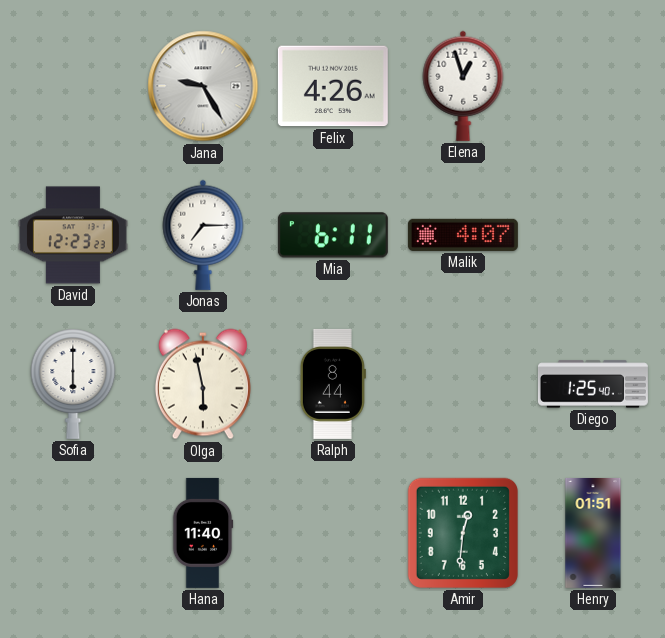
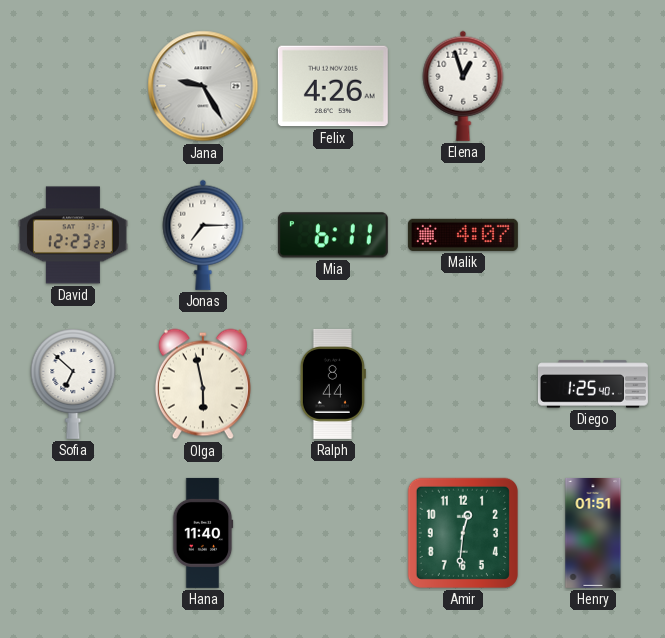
Sofia: 6:00 -> 6:52 (73, 384)
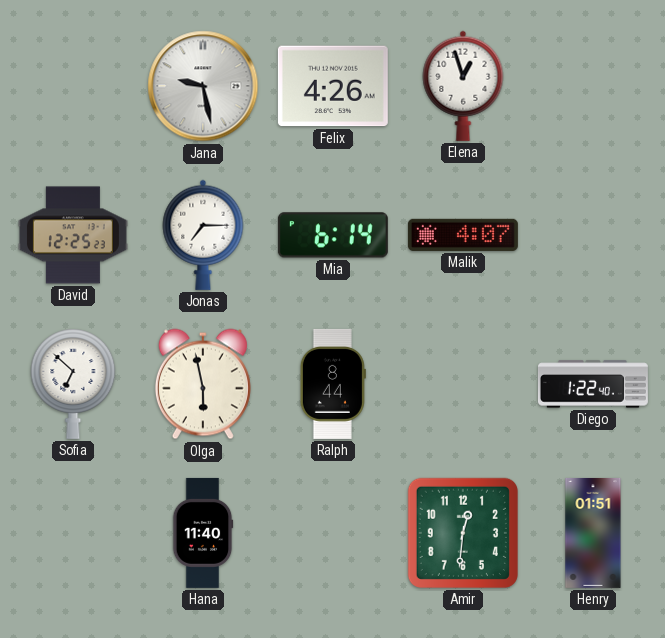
Jana: 9:25 -> 9:28 (203, 86)
David: 12:23 -> 12:25 (73, 235)
Mia: 6:11 -> 6:14 (333, 235)
Diego: 1:25 -> 1:22 (593, 384)
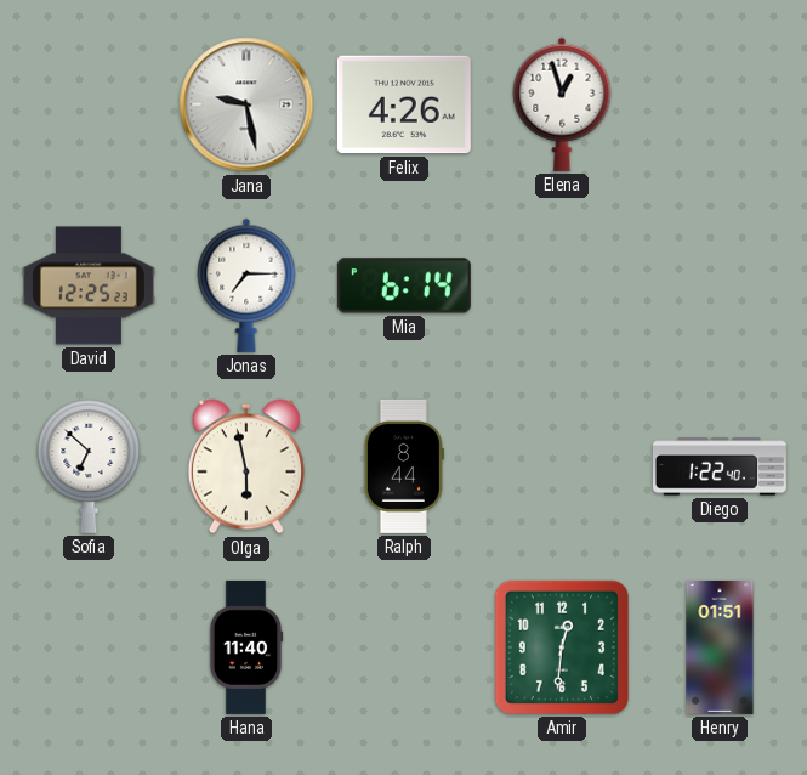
Malik: 4:07 -> none (463, 235)
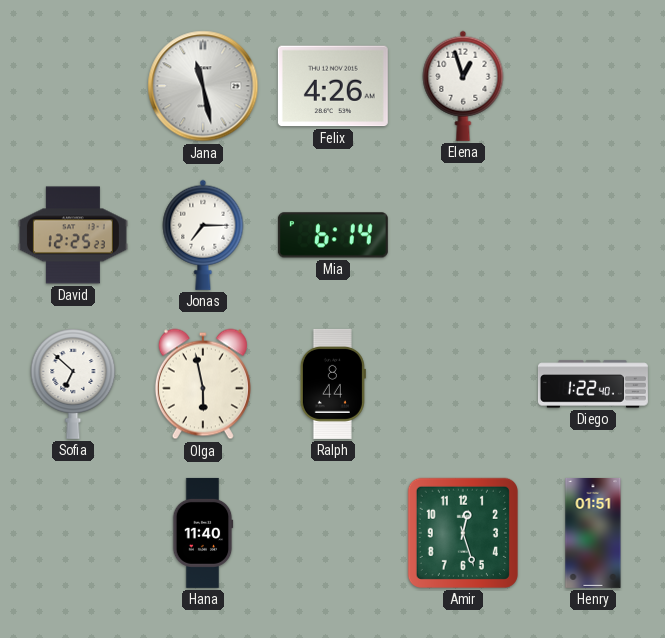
Jana: 9:28 -> 11:28 (203, 86)
Amir: 12:31 -> 12:27 (463, 533)
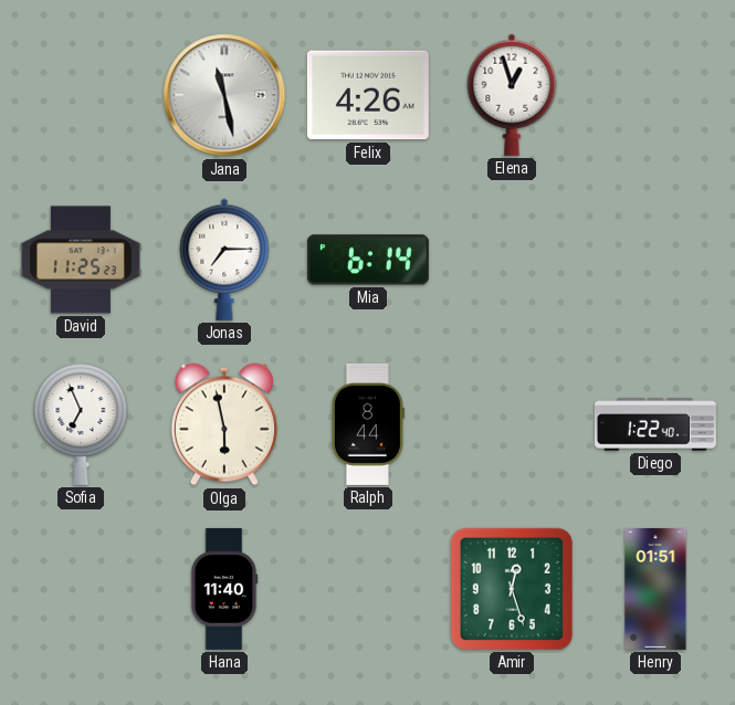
David: 12:25 -> 11:25 (81, 260)
Sofia: 6:52 -> 6:56 (81, 424)
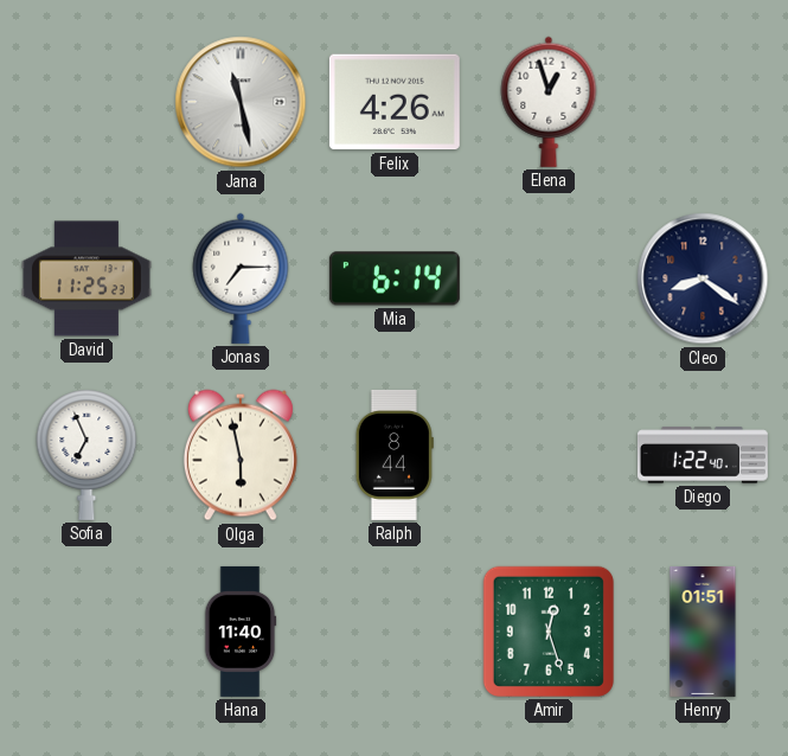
Cleo: none -> 8:21 (703, 278)
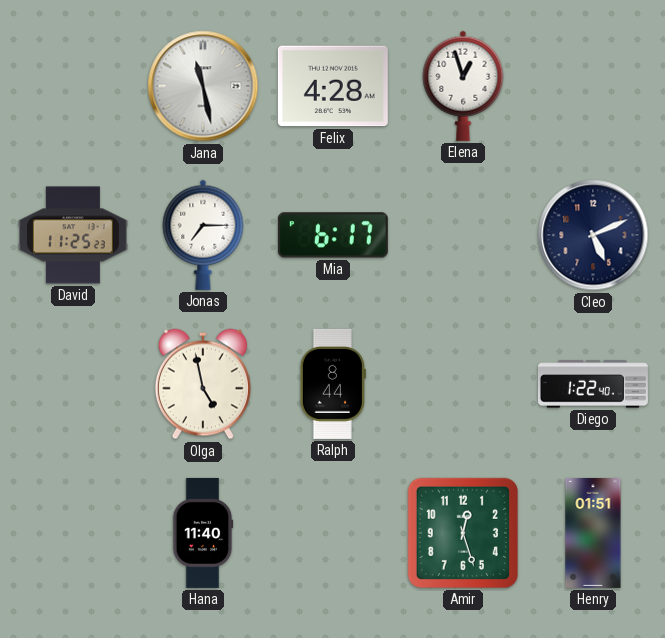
Felix: 4:26 -> 4:28 (333, 86)
Mia: 6:14 -> 6:17 (333, 235)
Cleo: 8:21 -> 5:11 (593, 235)
Sofia: 6:56 -> none (87, 455)
Olga: 5:58 -> 4:58 (203, 384)
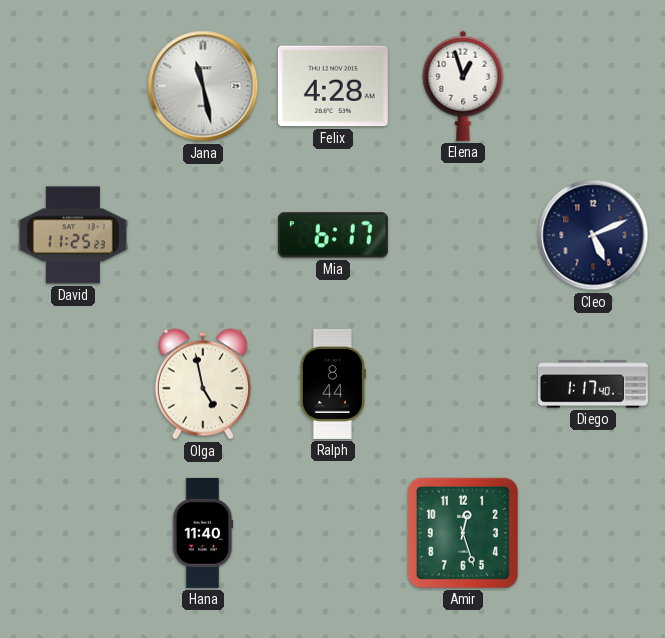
Jonas: 7:15 -> none (203, 235)
Diego: 1:22 -> 1:17 (593, 384)
Henry: 01:51 -> none (593, 533)
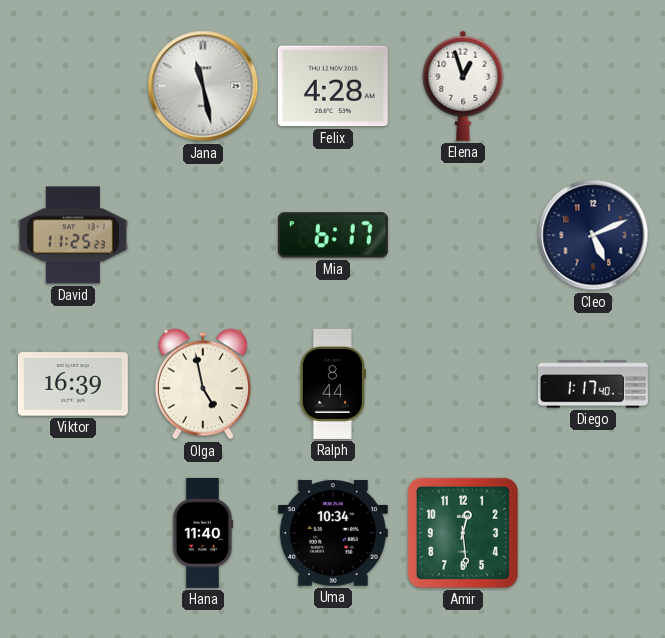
Viktor: none -> 16:39 (73, 384)
Uma: none -> 10:34 (333, 533)
Amir: 12:27 -> 12:29 (463, 533)
